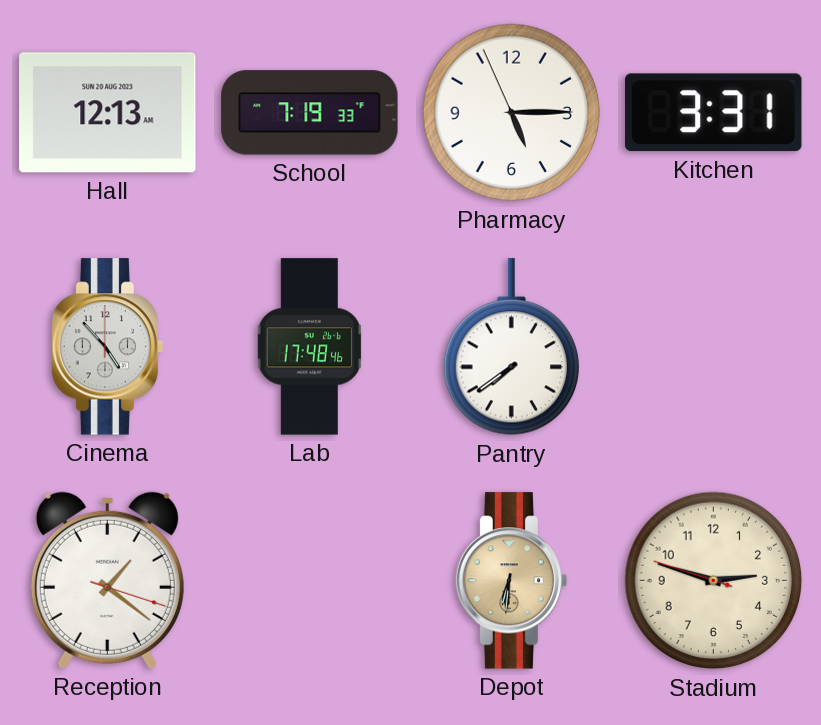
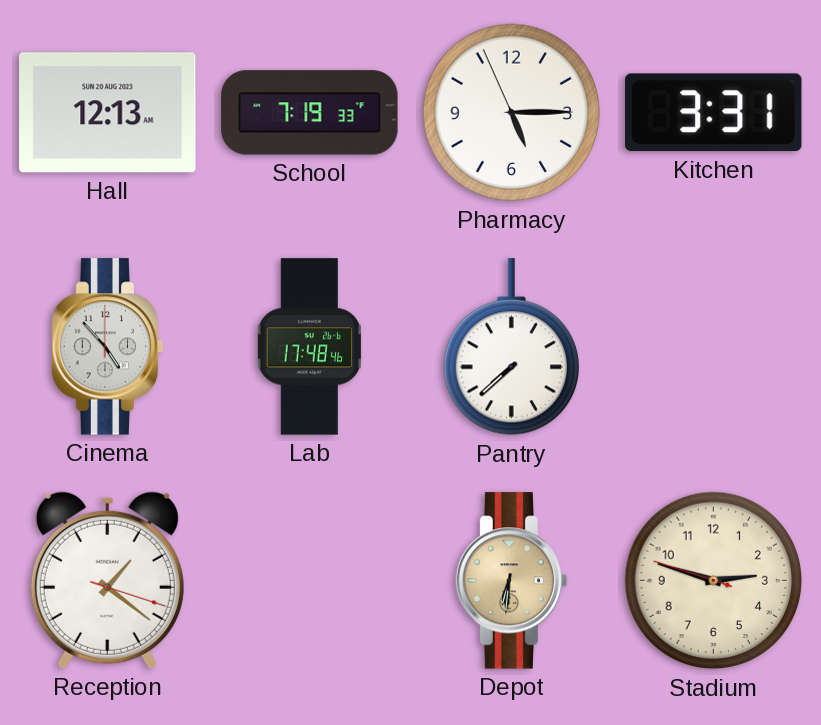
Pantry: 7:39 -> 7:38 (511, 347)
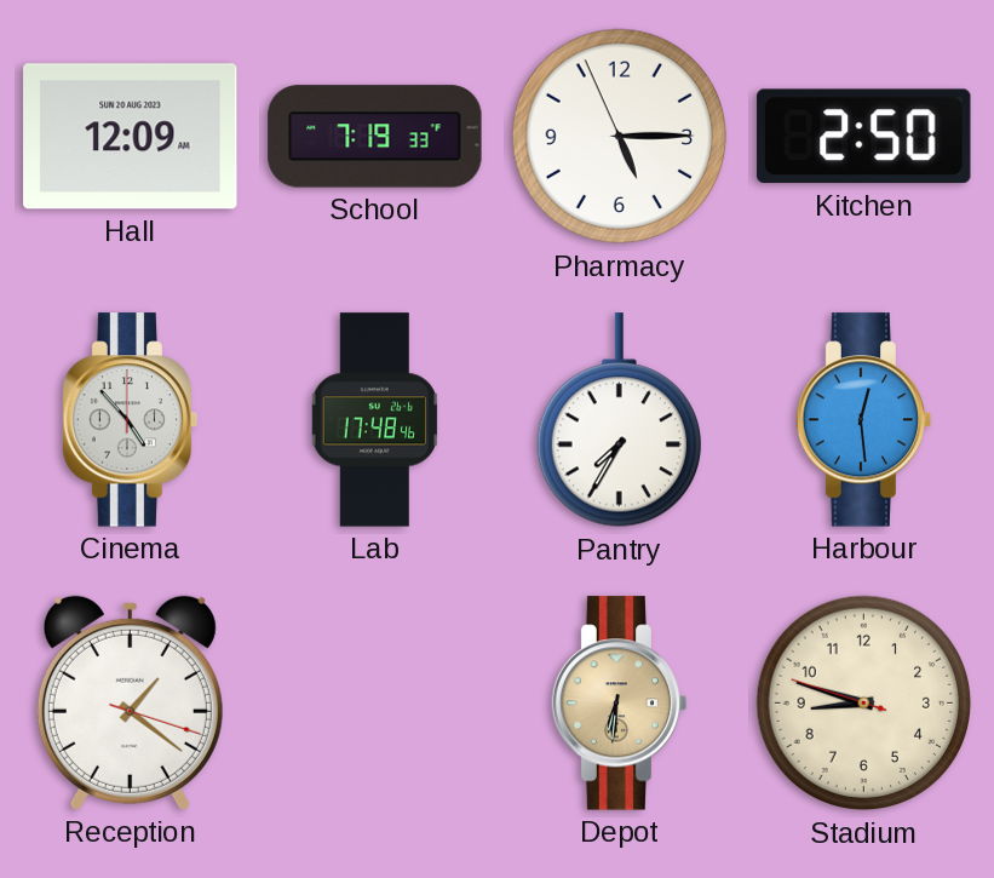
Hall: 12:13 -> 12:09 (131, 137)
Kitchen: 3:31 -> 2:50 (864, 137)
Pantry: 7:38 -> 7:35 (619, 420)
Harbour: none -> 12:29 (864, 420)
Stadium: 2:47 -> 8:47 (864, 704)
